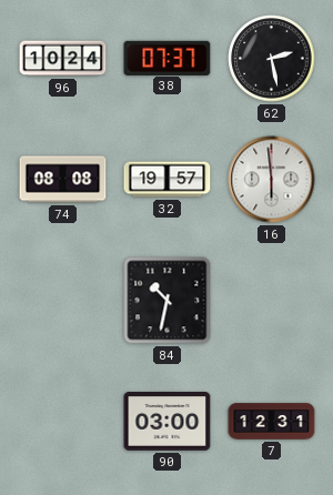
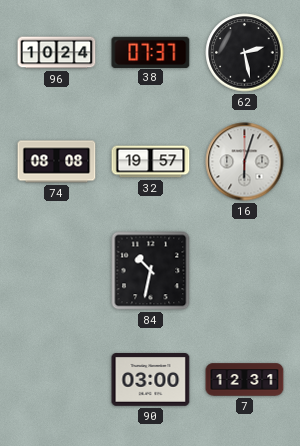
16: 5:59 -> 6:03 (245, 162)
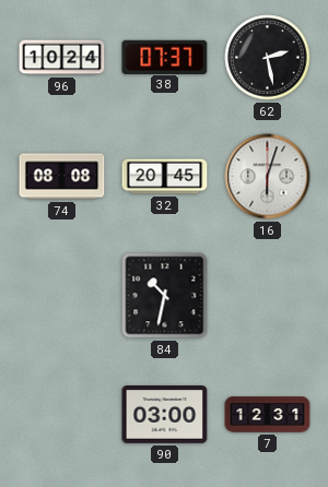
32: 19:57 -> 20:45 (165, 177)
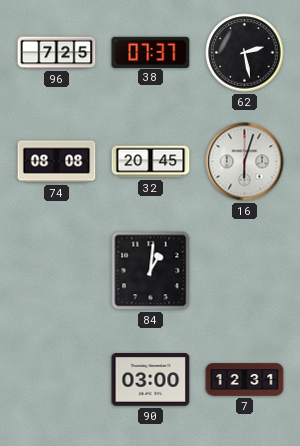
96: 10:24 -> 7:25 (57, 53)
84: 10:32 -> 1:01 (151, 271)
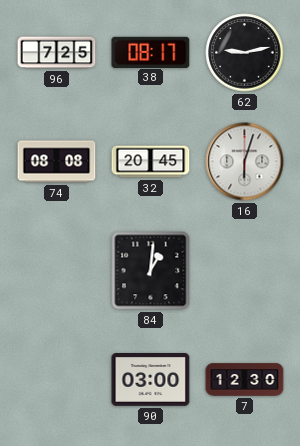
38: 07:37 -> 08:17 (151, 52)
62: 2:28 -> 9:13 (245, 53)
7: 12:31 -> 12:30 (245, 380)
